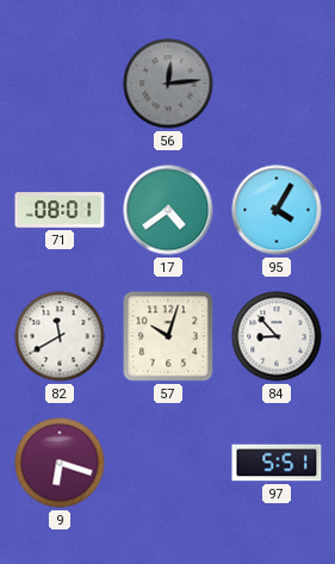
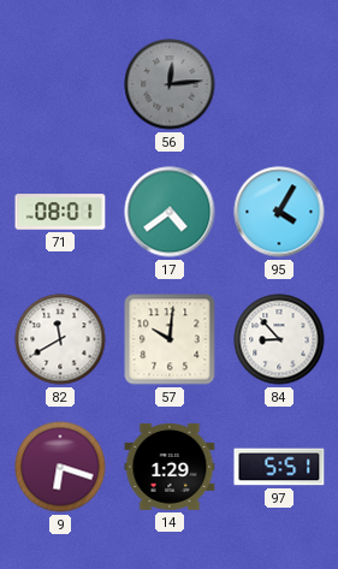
57: 10:03 -> 10:01 (170, 339)
14: none -> 1:29 (170, 467)
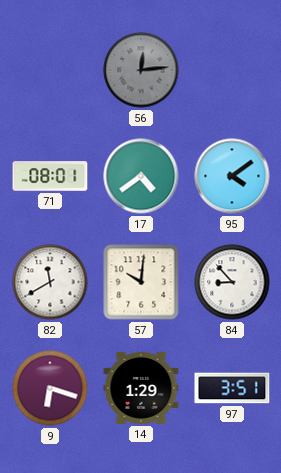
95: 4:05 -> 4:09 (232, 176)
97: 5:51 -> 3:51 (232, 388)
